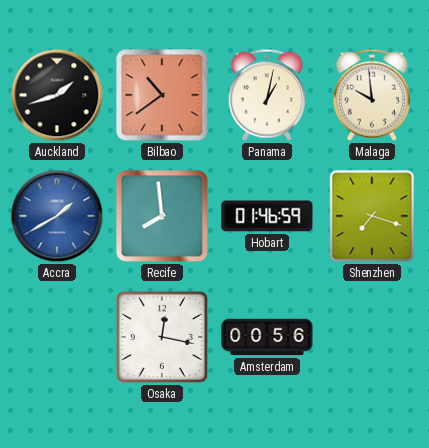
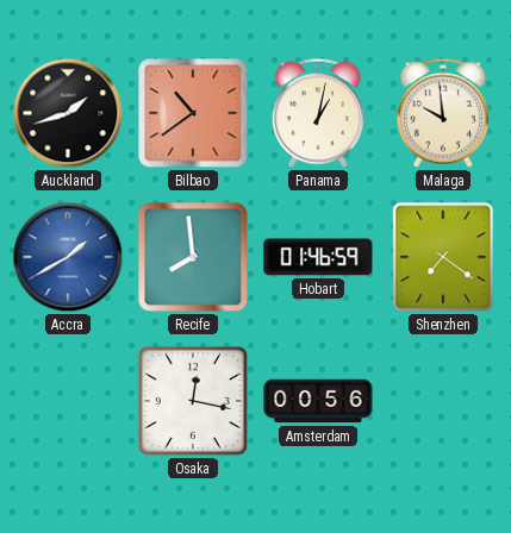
Shenzhen: 7:18 -> 7:21 (443, 257)
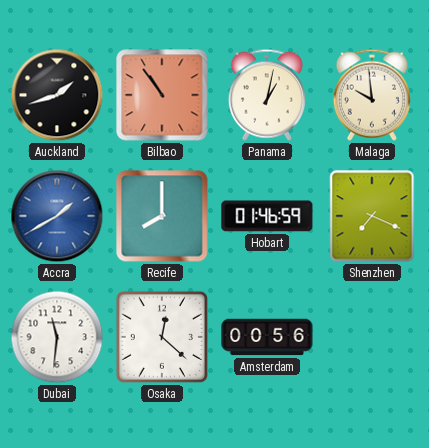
Bilbao: 10:39 -> 10:54 (162, 95)
Recife: 7:59 -> 8:00 (162, 216)
Shenzhen: 7:21 -> 7:19 (372, 216)
Dubai: none -> 11:31 (57, 337)
Osaka: 12:17 -> 12:22 (162, 337)
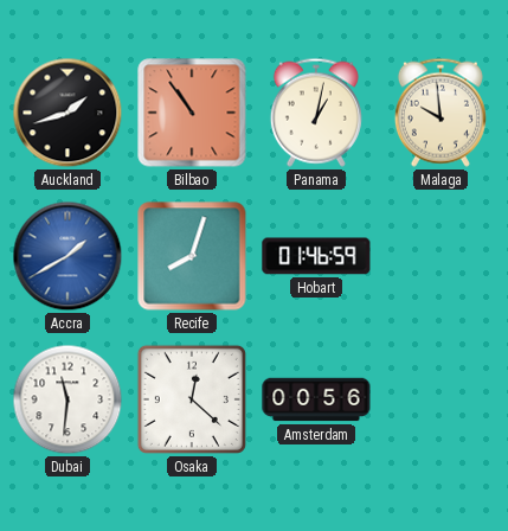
Recife: 8:00 -> 8:03 (192, 256)
Shenzhen: 7:19 -> none (372, 216)
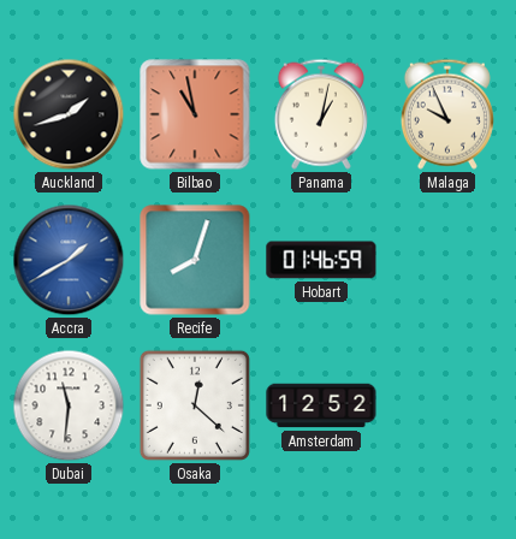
Bilbao: 10:54 -> 10:58 (195, 114)
Malaga: 9:59 -> 9:56 (447, 114)
Amsterdam: 00:56 -> 12:52 (321, 405)
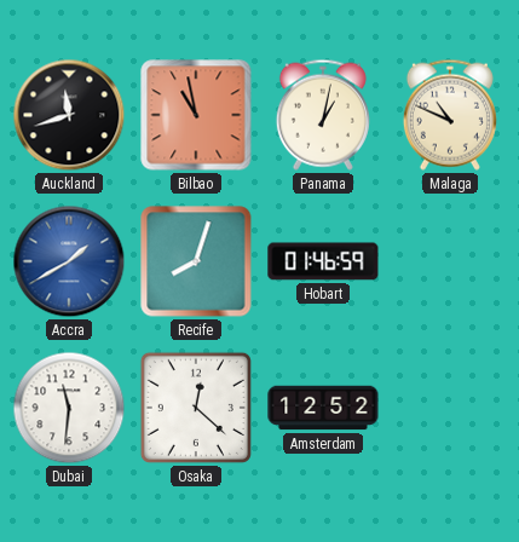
Auckland: 1:42 -> 11:42 (69, 115)
Malaga: 9:56 -> 10:49 (450, 115)
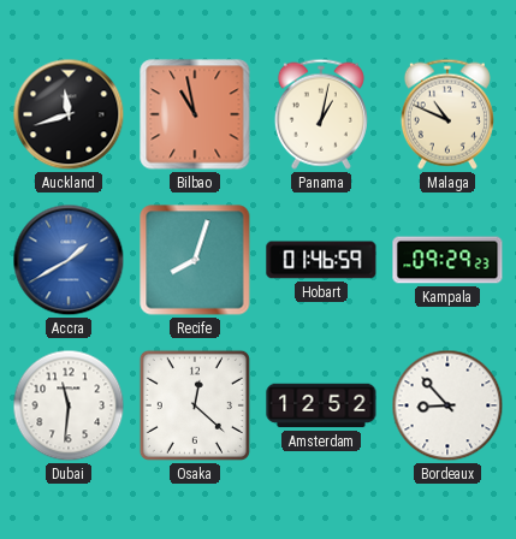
Kampala: none -> 09:29 (447, 260)
Bordeaux: none -> 8:53 (447, 405)
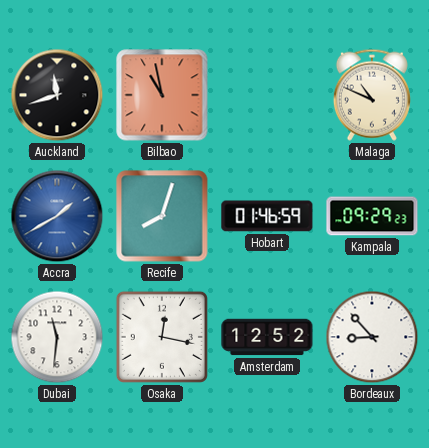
Panama: 1:02 -> none (321, 114)
Osaka: 12:22 -> 12:17 (162, 337)
